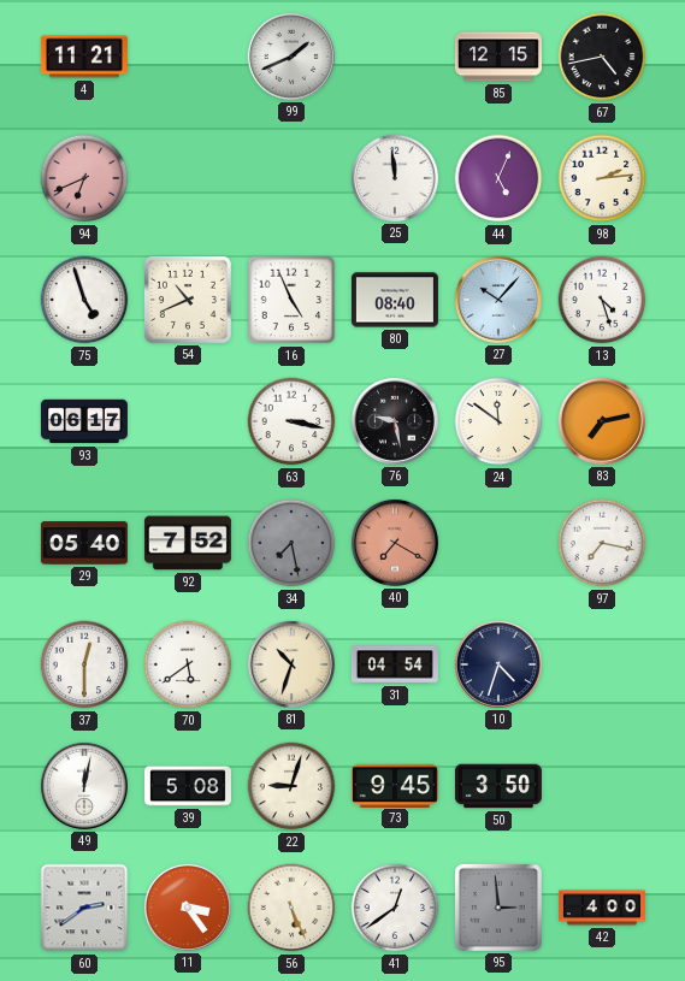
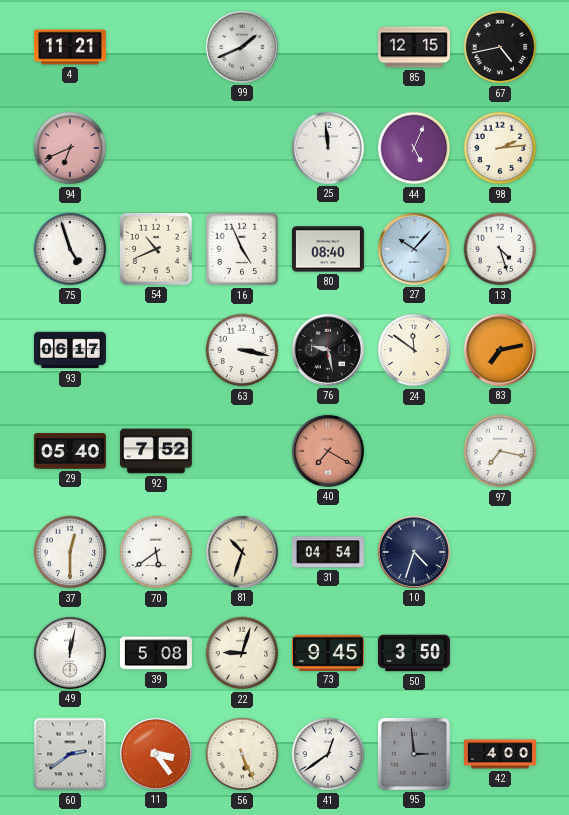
34: 7:28 -> none (291, 543)
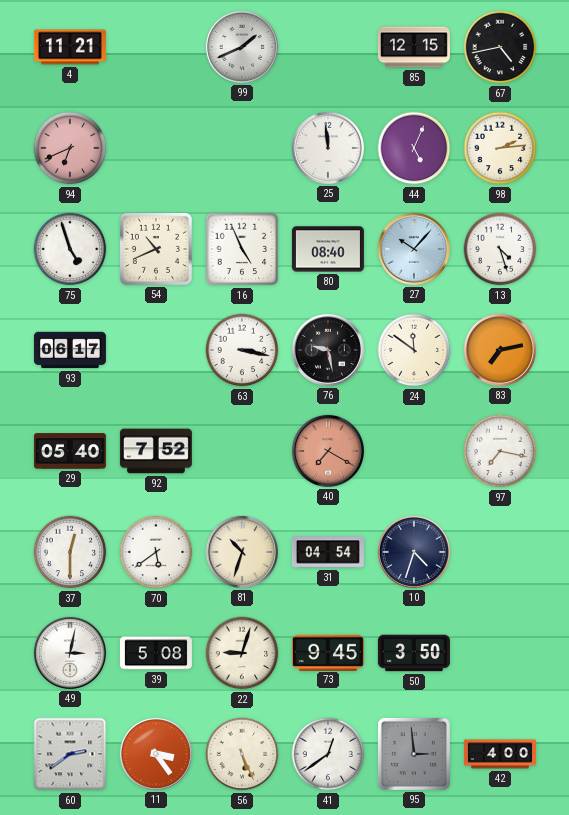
49: 12:02 -> 3:02 (70, 653)
